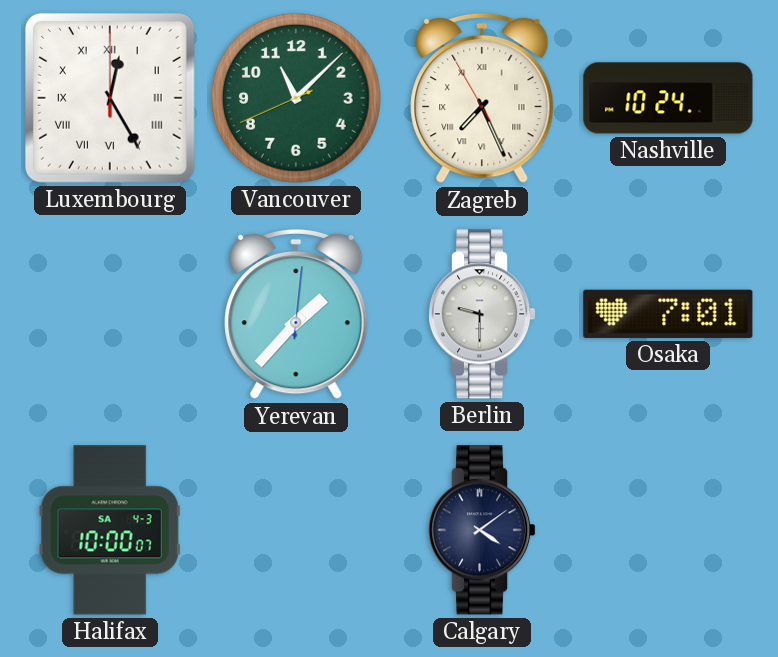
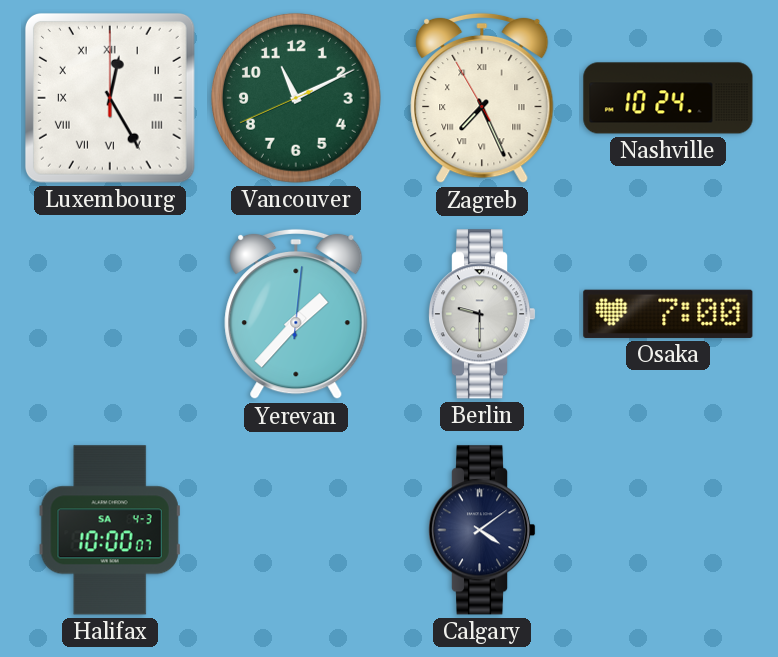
Vancouver: 11:07 -> 11:10 (296, 98)
Osaka: 7:01 -> 7:00 (668, 314)
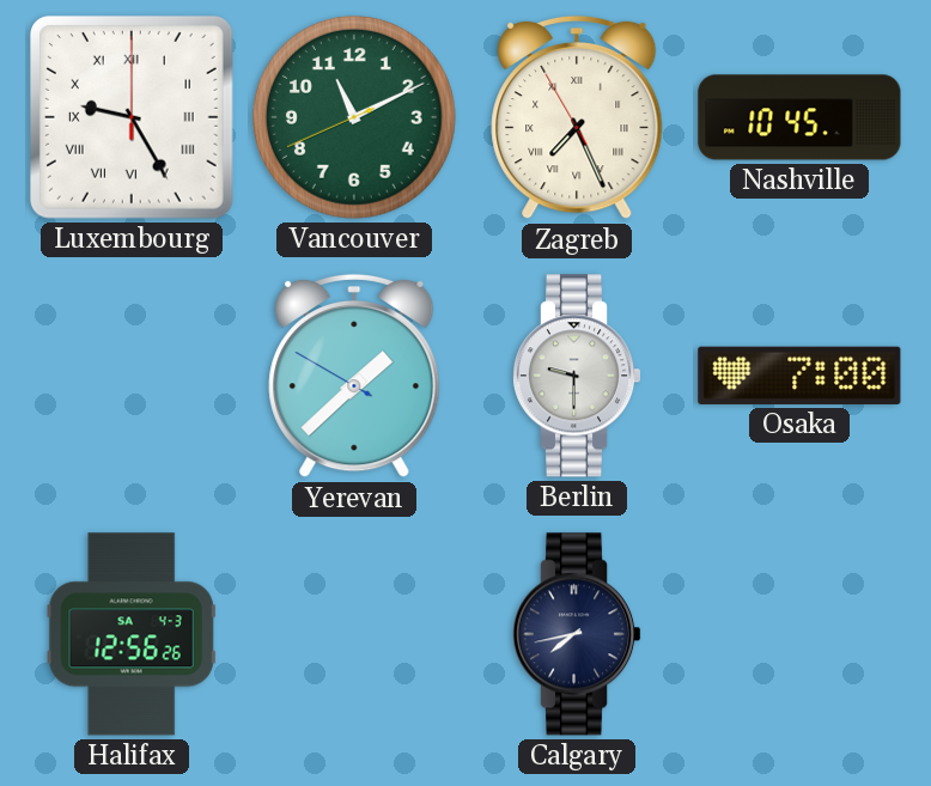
Luxembourg: 12:25 -> 9:25 (132, 117)
Nashville: 10:24 -> 10:45 (799, 117)
Yerevan: 1:37:01 -> 1:37:50 (354, 376)
Halifax: 10:00 -> 12:56 (132, 634)
Calgary: 4:09 -> 7:43 (577, 634)
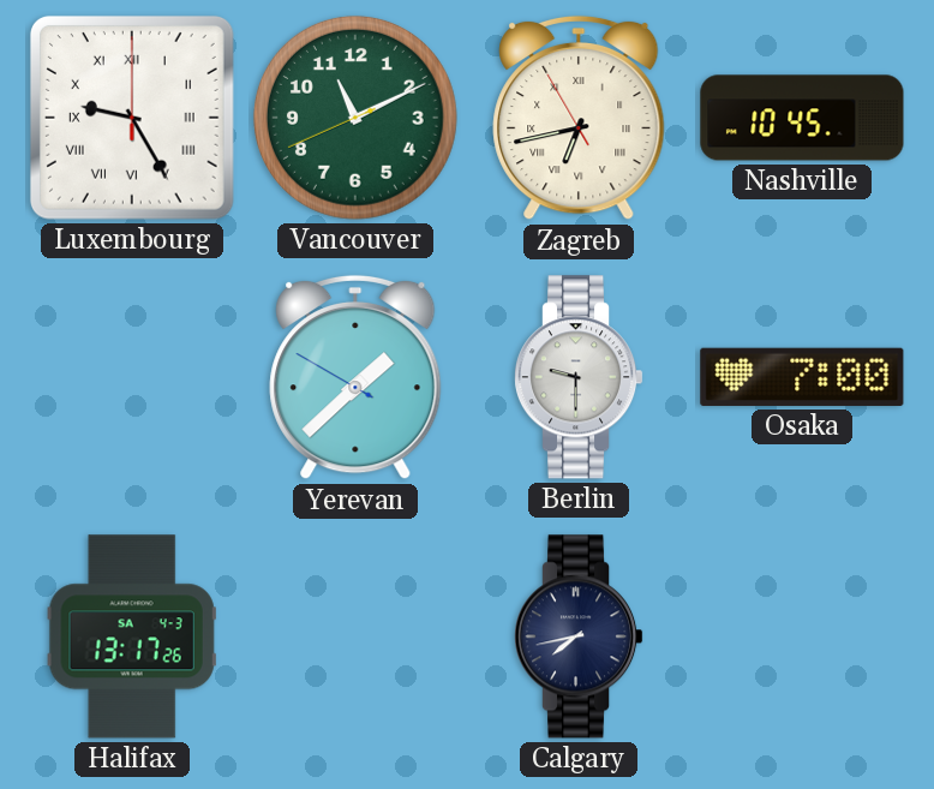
Zagreb: 7:25 -> 6:42 (579, 118)
Halifax: 12:56 -> 13:17 (132, 636)
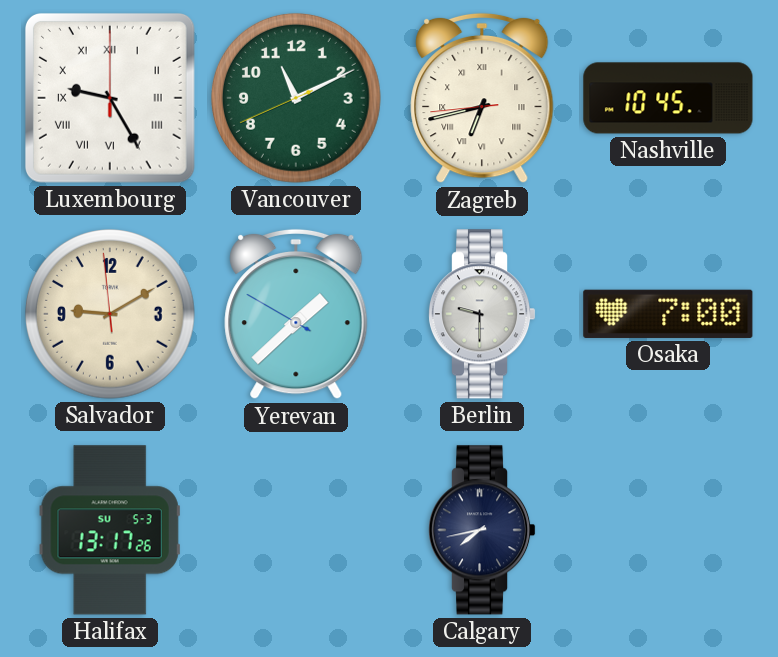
Zagreb: 6:42:55 -> 6:42:44 (482, 98)
Salvador: none -> 9:09 (110, 314)
Halifax date: SA 4-3 -> SU 5-3 (110, 530)
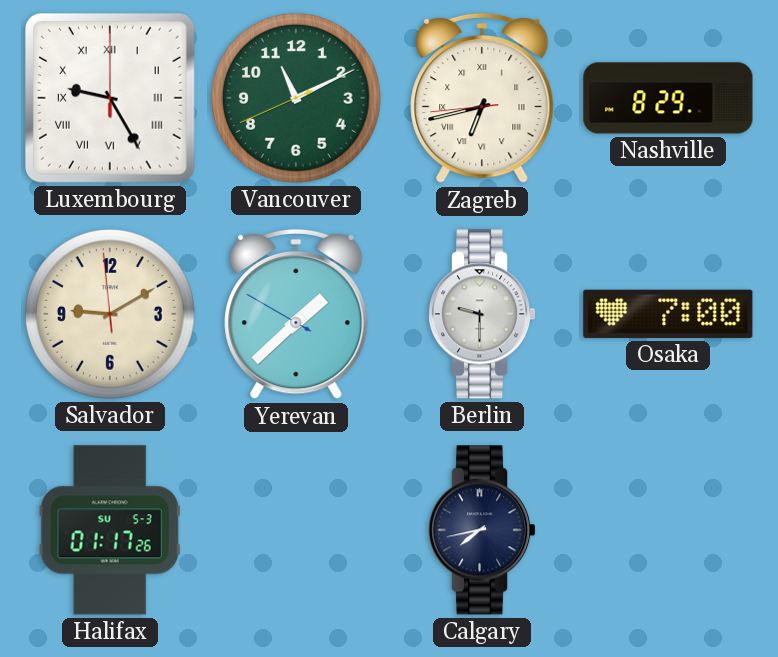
Nashville: 10:45 -> 8:29 (668, 98)
Halifax: 13:17 -> 01:17 (110, 530)
